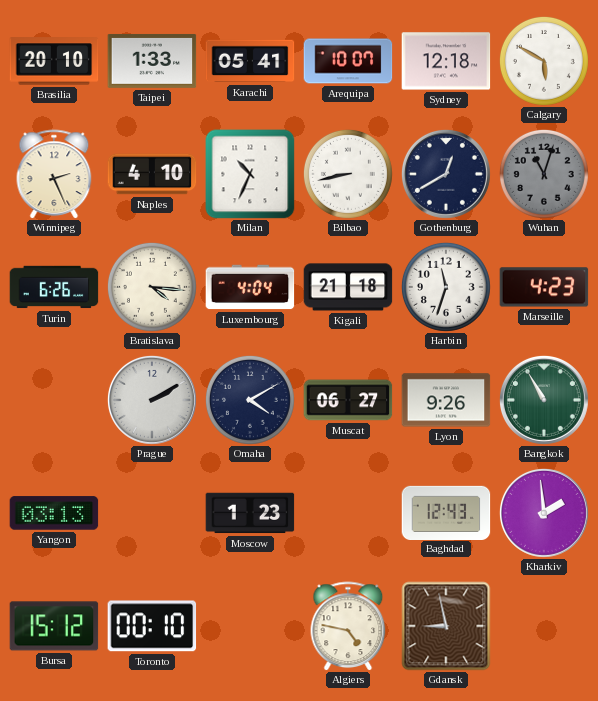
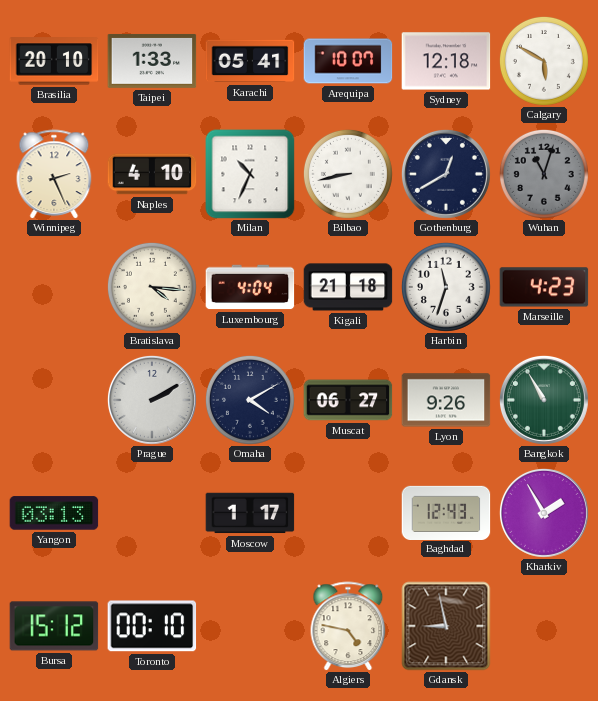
Turin: 6:26 -> none (54, 287)
Moscow: 1:23 -> 1:17 (250, 513)
Kharkiv: 1:59 -> 1:55 (544, 513)
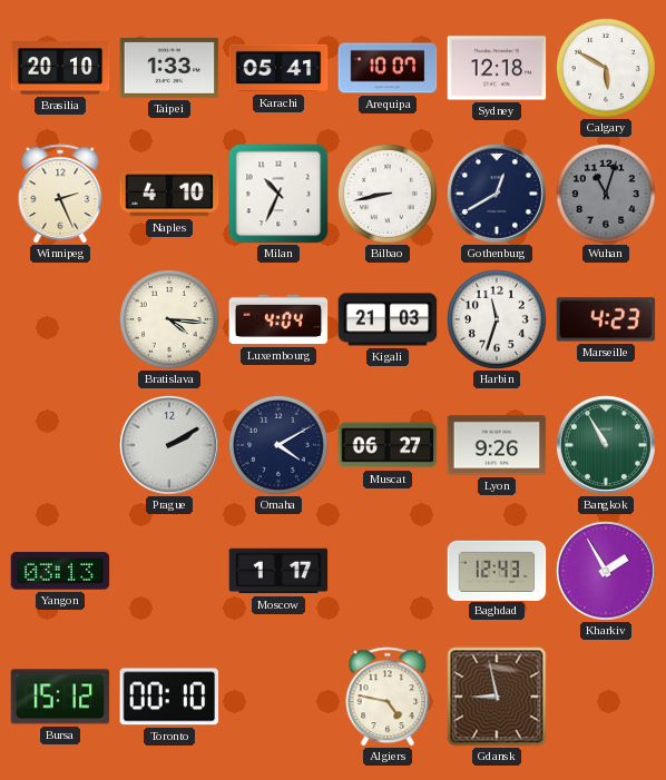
Kigali: 21:18 -> 21:03 (388, 319)
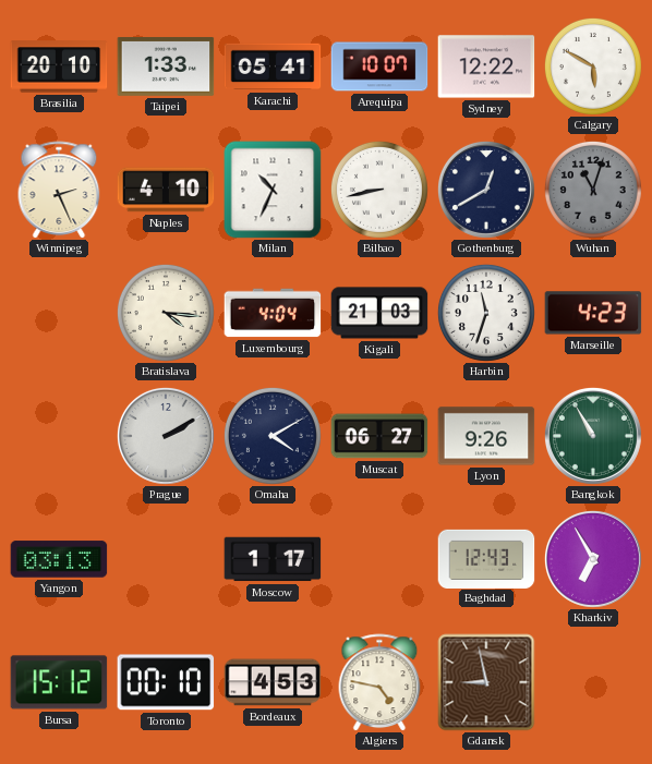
Sydney: 12:18 -> 12:22 (486, 66)
Kharkiv: 1:55 -> 6:55 (593, 559)
Bordeaux: none -> 4:53 (273, 682)
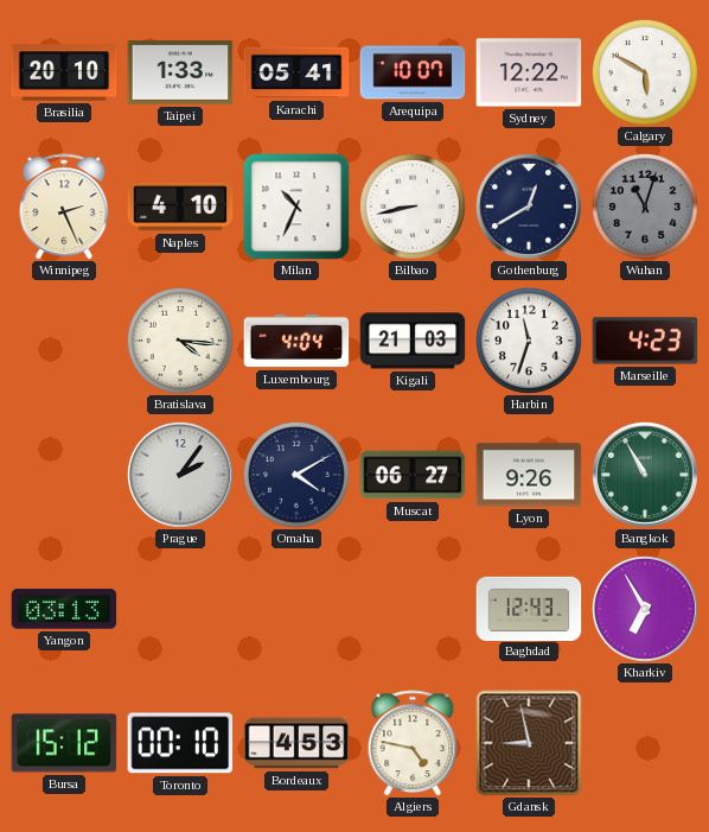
Prague: 2:10 -> 2:06 (180, 475)
Moscow: 1:17 -> none (273, 559)
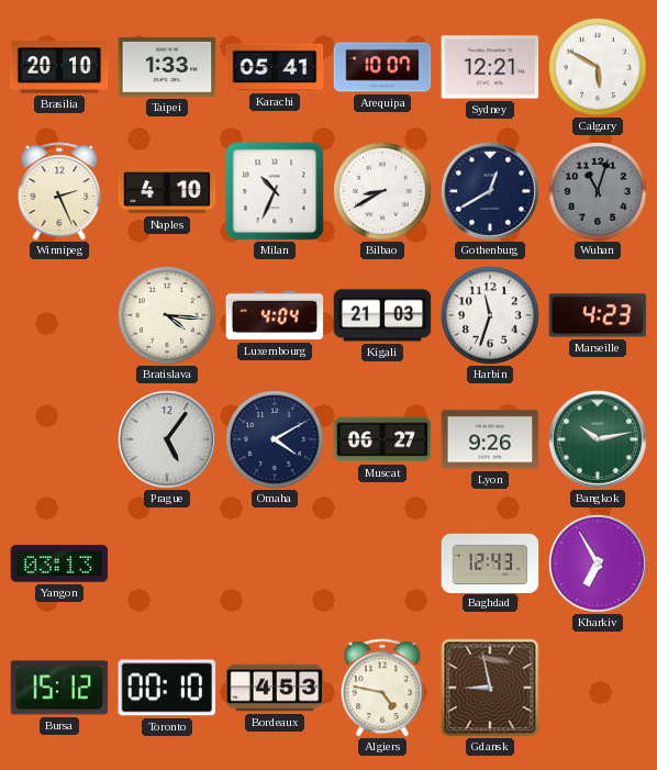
Sydney: 12:22 -> 12:21 (490, 67)
Bilbao: 8:43 -> 8:40 (382, 191)
Prague: 2:06 -> 5:06 (167, 439)
Bangkok: 10:55 -> 10:13 (598, 439)
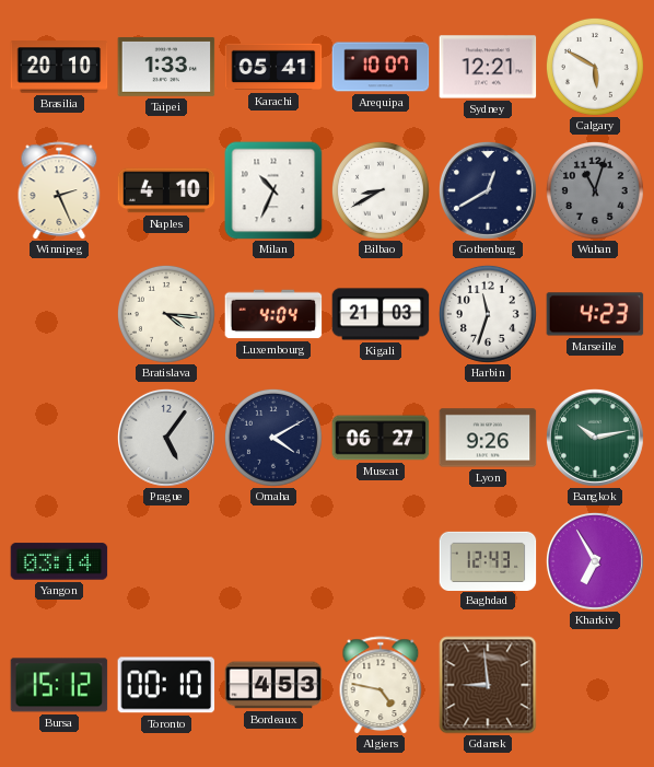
Yangon: 03:13 -> 03:14 (59, 561)
Gdansk: 8:58 -> 8:59 (488, 685)
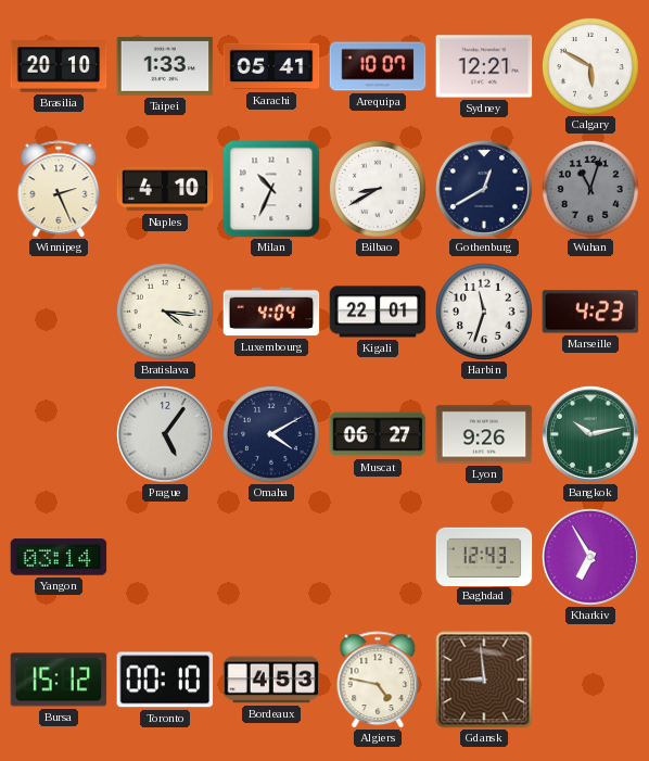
Kigali: 21:03 -> 22:01 (378, 312)
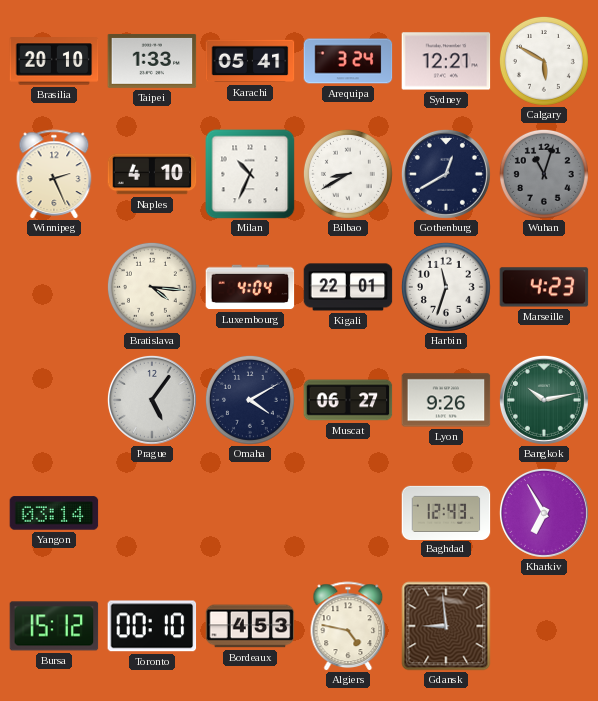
Arequipa: 10:07 -> 3:24 (348, 61)
